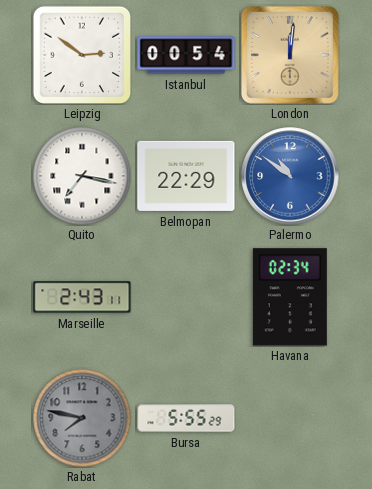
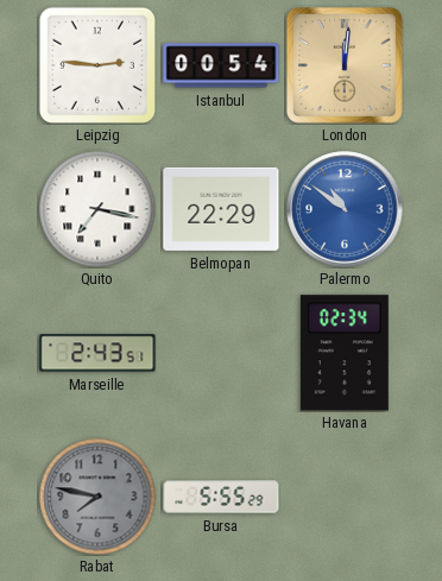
Leipzig: 2:51 -> 2:46 (97, 65)
Marseille: 2:43:11 -> 2:43:51 (97, 353)
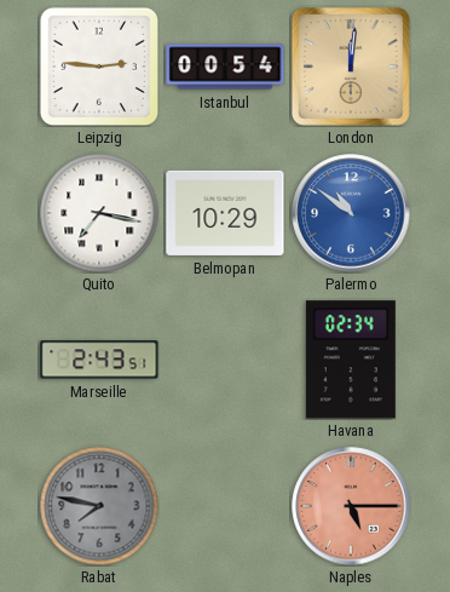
Belmopan: 22:29 -> 10:29 (225, 213)
Bursa: 5:55 -> none (221, 497)
Naples: none -> 5:15 (351, 506)
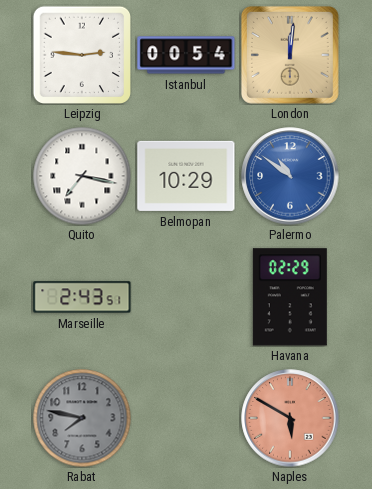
Havana: 02:34 -> 02:29 (290, 297)
Naples: 5:15 -> 5:50 (290, 418)
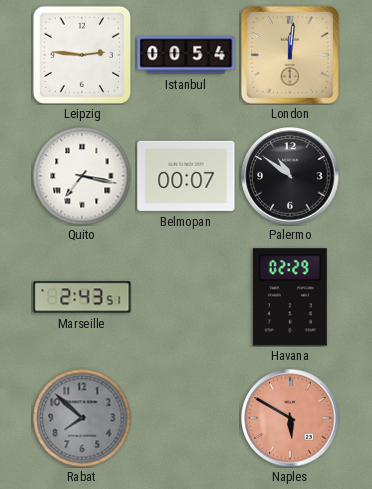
Belmopan: 10:29 -> 00:07 (186, 176)
Palermo dial: blue -> black (290, 176)
Rabat: 7:47 -> 7:52 (82, 418)
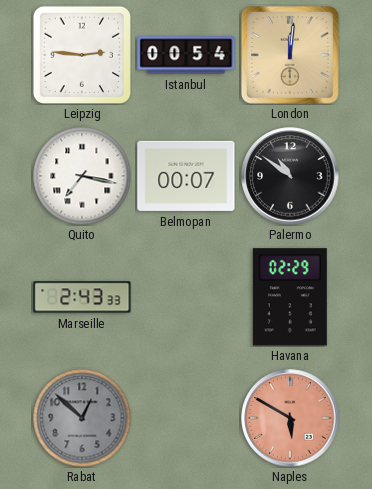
Marseille: 2:43:51 -> 2:43:33 (82, 297)
Rabat: 7:52 -> 12:52 (82, 418)
